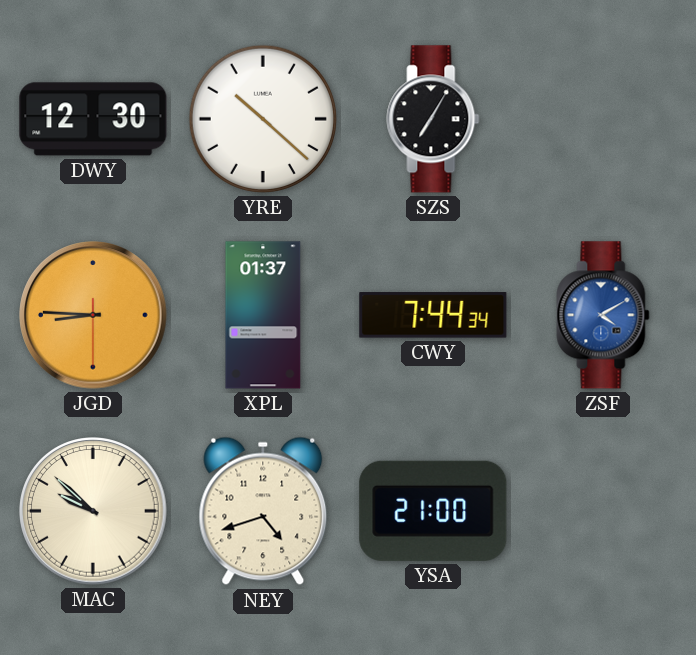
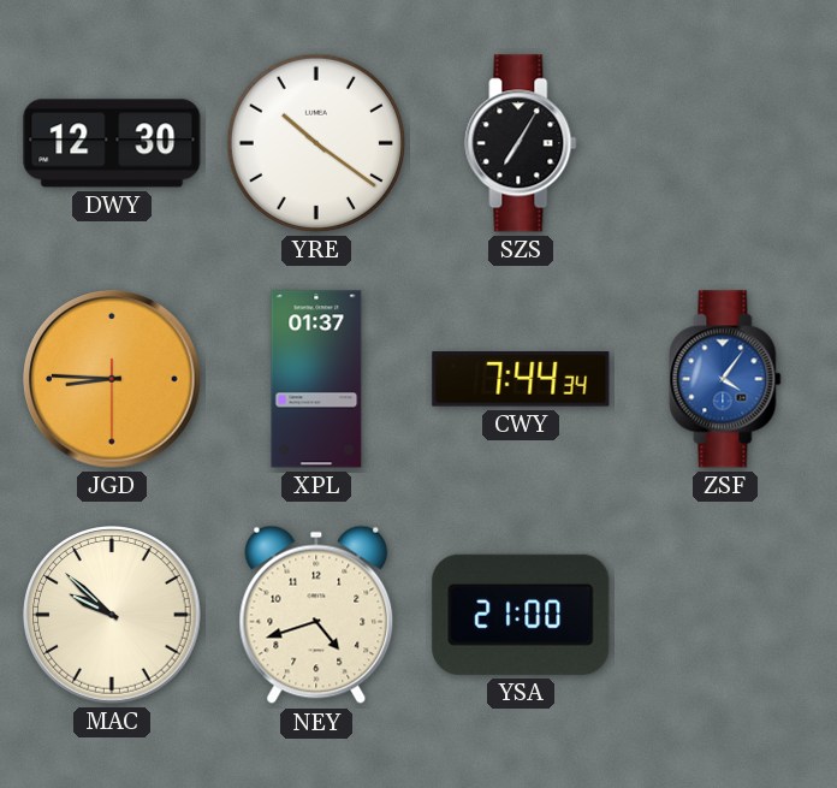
YRE: 10:22 -> 10:21 (316, 143)
ZSF: 4:10 -> 4:06 (725, 379)
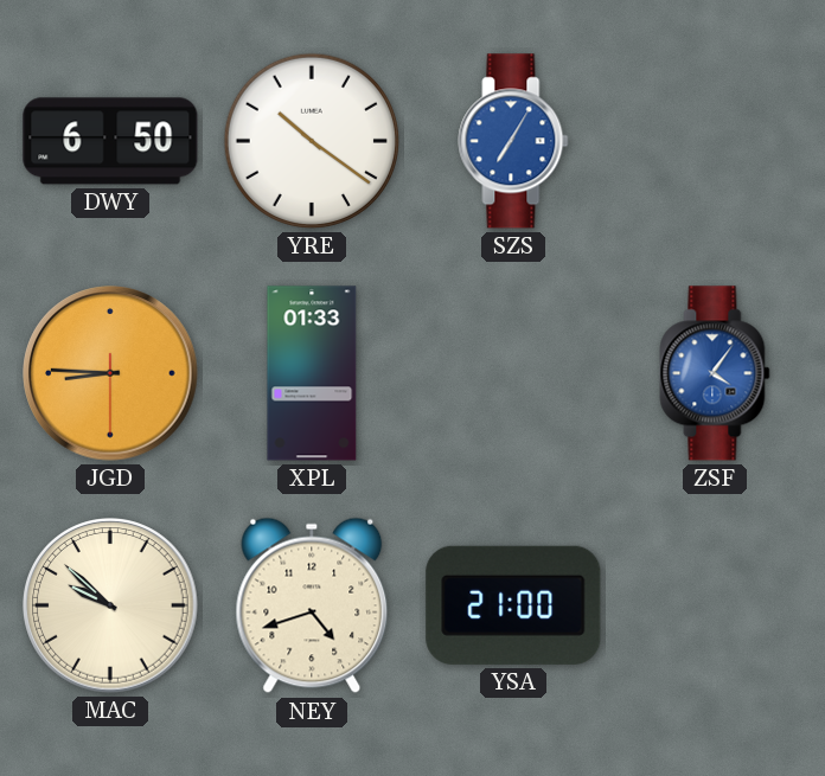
DWY: 12:30 -> 6:50 (110, 141)
SZS dial: black -> blue (513, 141)
XPL: 01:37 -> 01:33 (312, 373)
CWY: 7:44 -> none (521, 379)
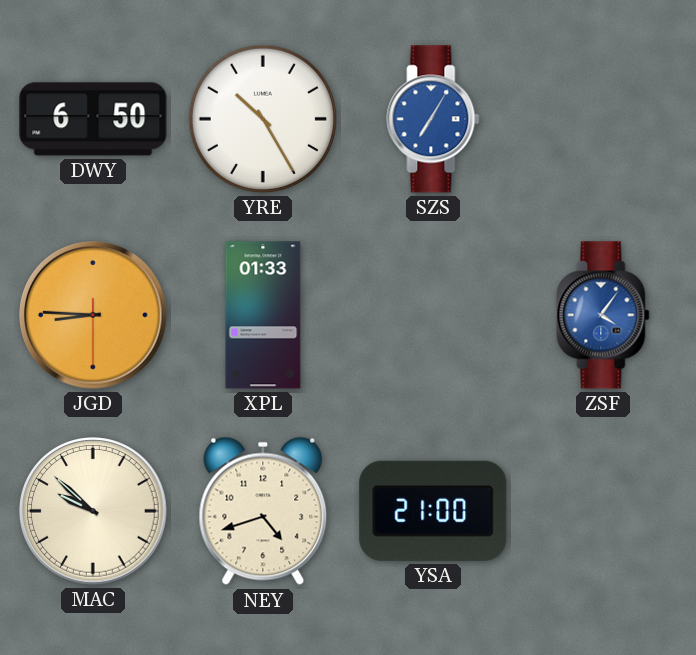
YRE: 10:21 -> 10:25 (263, 119)
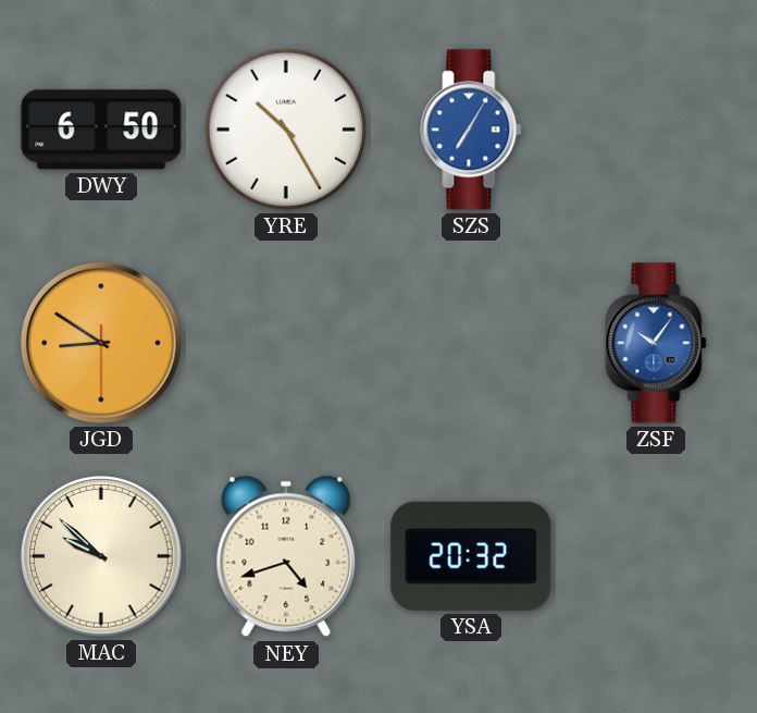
JGD: 8:45 -> 8:50 (101, 343)
XPL: 01:33 -> none (263, 315)
ZSF: 4:06 -> 10:06 (656, 343)
YSA: 21:00 -> 20:32 (471, 556)
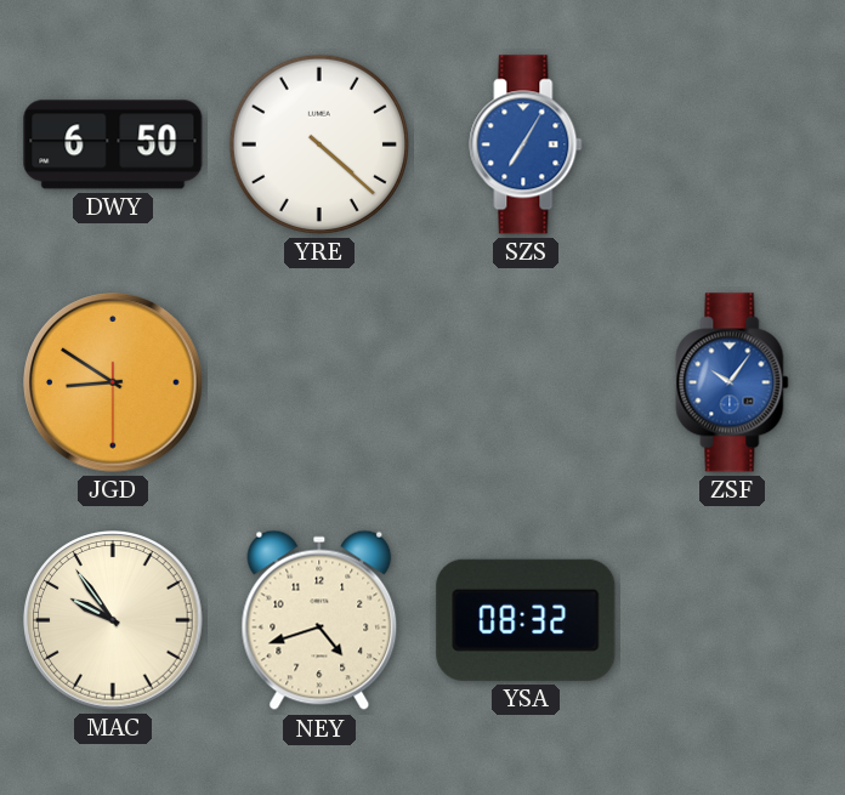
YRE: 10:25 -> 4:22 (319, 144)
MAC: 9:52 -> 9:54 (113, 620)
YSA: 20:32 -> 08:32 (526, 620)
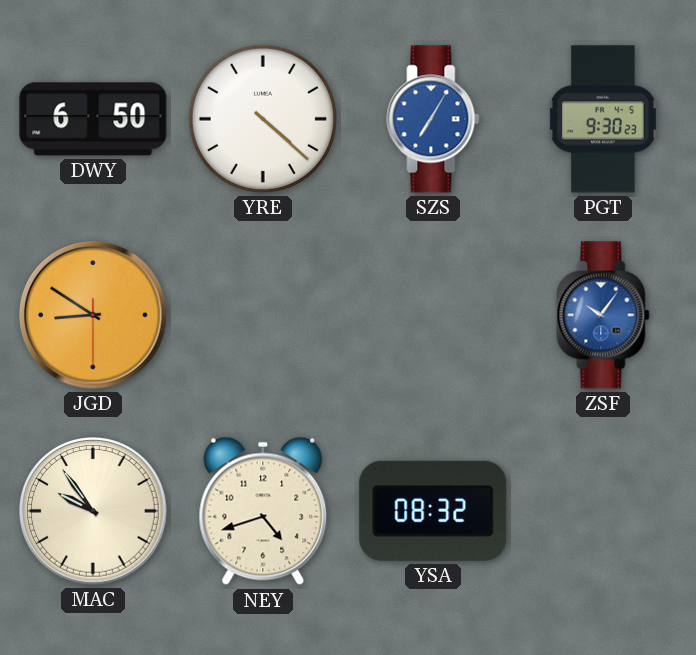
PGT: none -> 9:30 (603, 119)
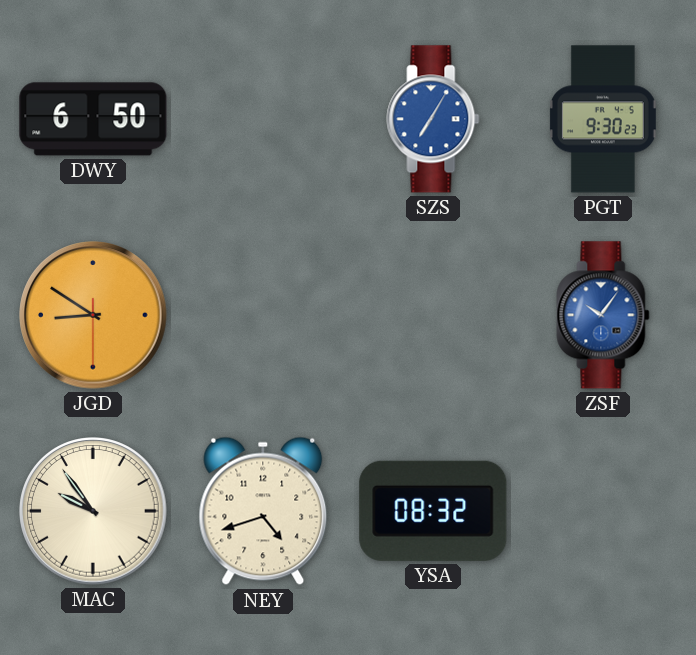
YRE: 4:22 -> none (263, 119)
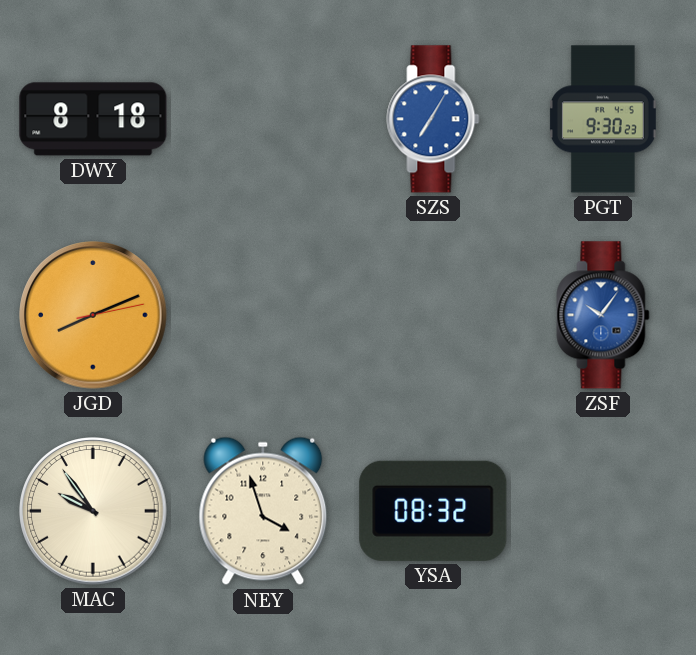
DWY: 6:50 -> 8:18 (93, 119)
JGD: 8:50 -> 8:11 (93, 315)
NEY: 4:42 -> 3:57 (263, 511)
